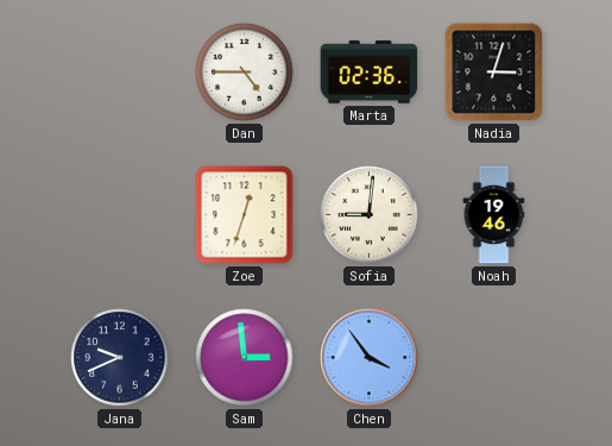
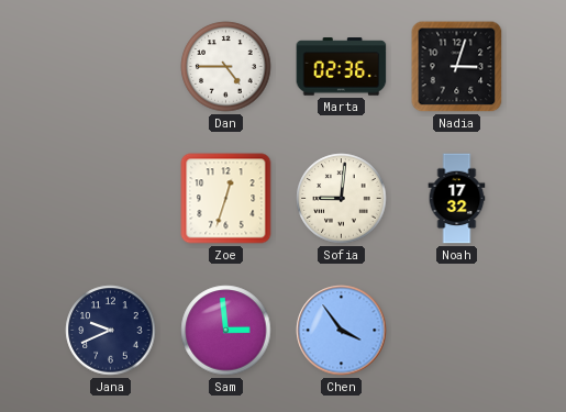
Noah: 19:46 -> 17:32 (457, 199)
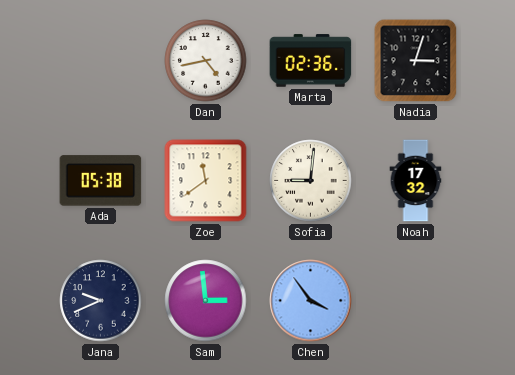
Dan: 4:45 -> 4:43 (206, 61)
Ada: none -> 05:38 (101, 181)
Zoe: 12:33 -> 11:39 (206, 181)
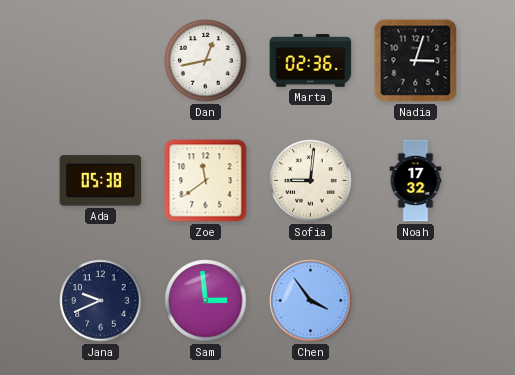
Dan: 4:43 -> 12:43 (206, 61)
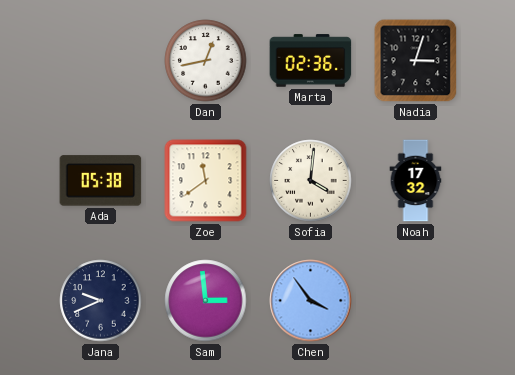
Sofia: 9:01 -> 4:01 (311, 181)
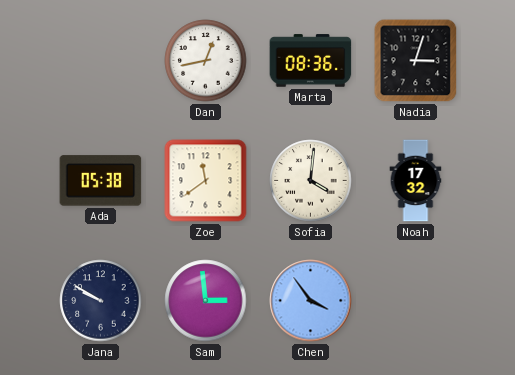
Marta: 02:36 -> 08:36 (311, 61)
Jana: 9:41 -> 9:50 (101, 301)
